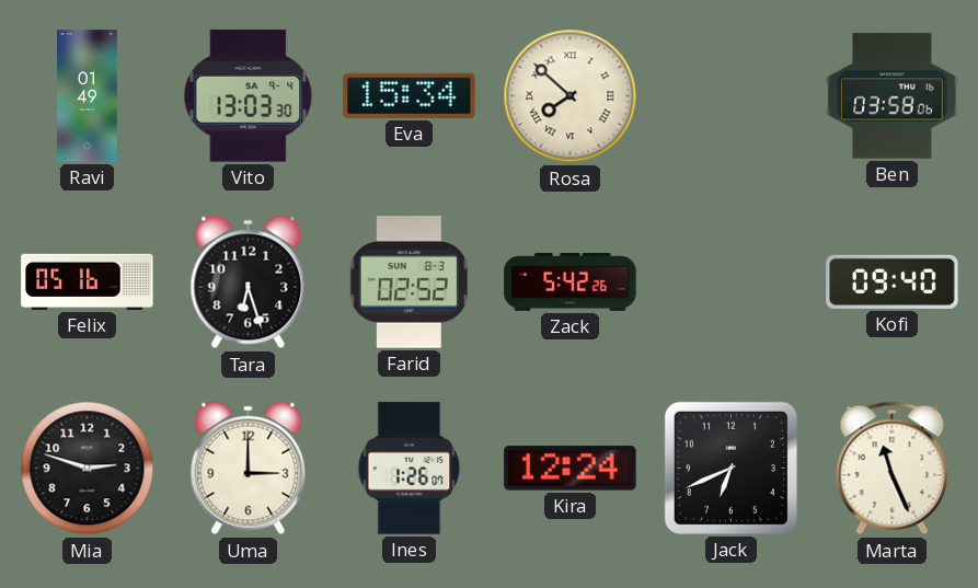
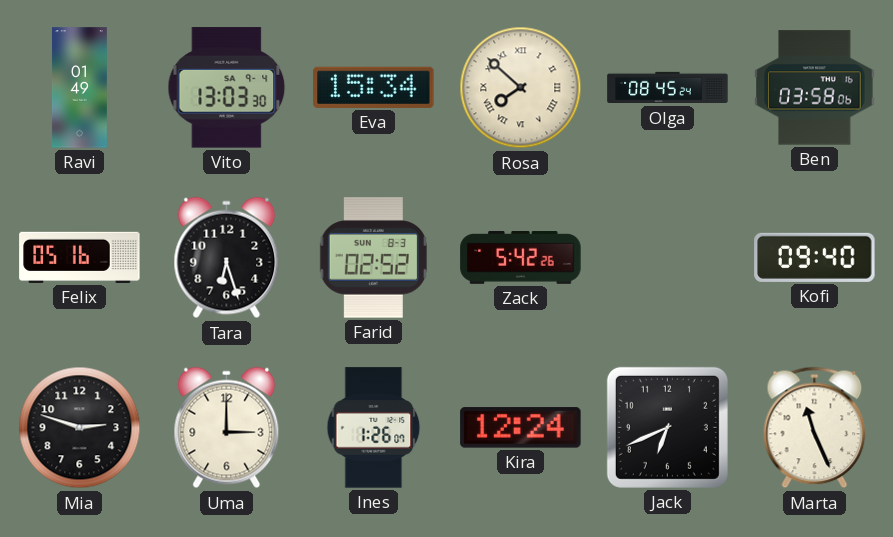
Olga: none -> 08:45 (668, 88)
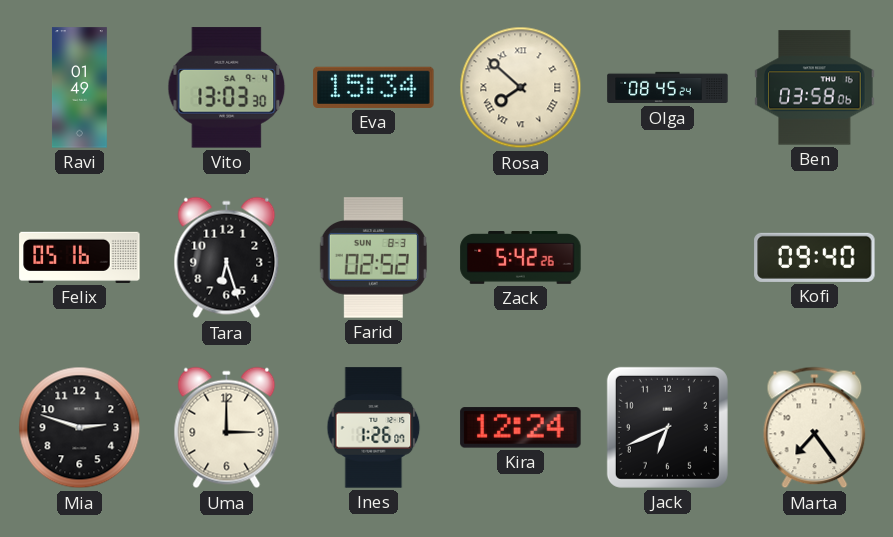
Marta: 11:26 -> 7:24 (815, 428)
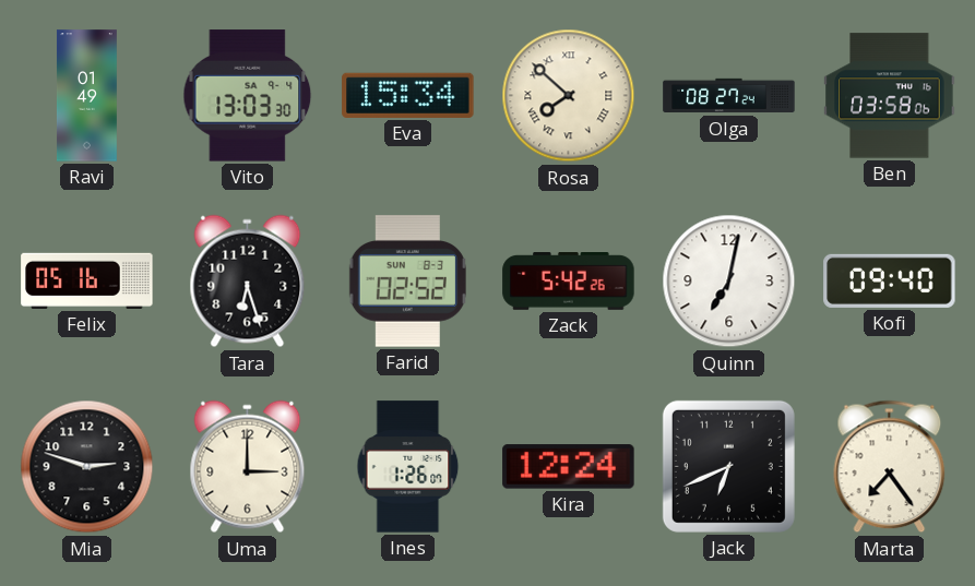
Olga: 08:45 -> 08:27 (729, 96)
Quinn: none -> 7:02 (729, 282)
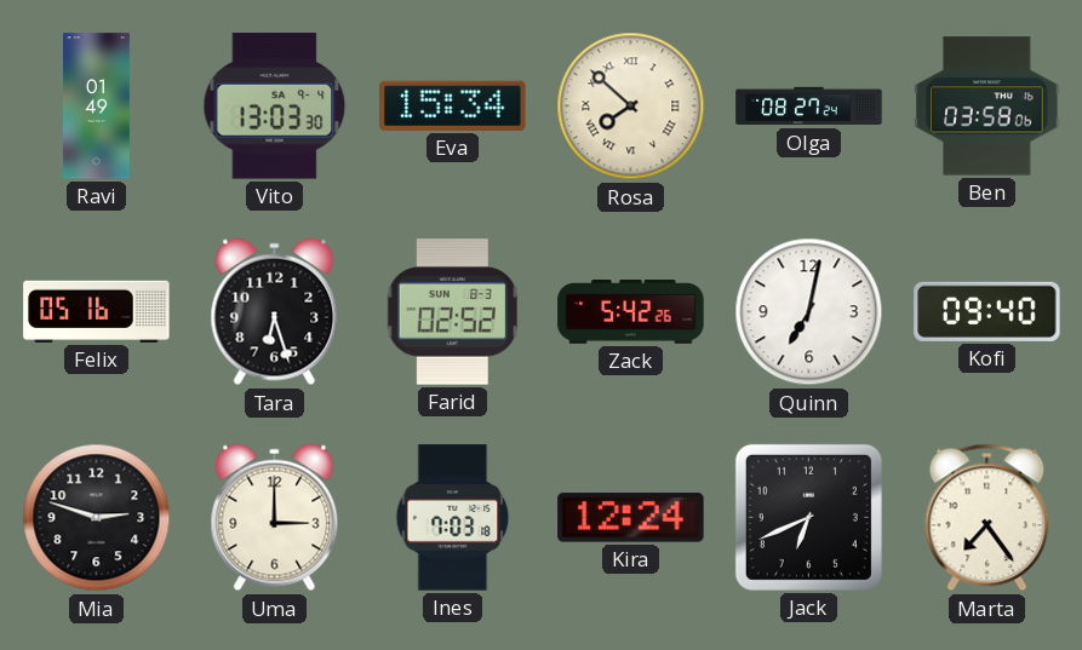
Ines: 1:26 -> 7:03 (453, 518)
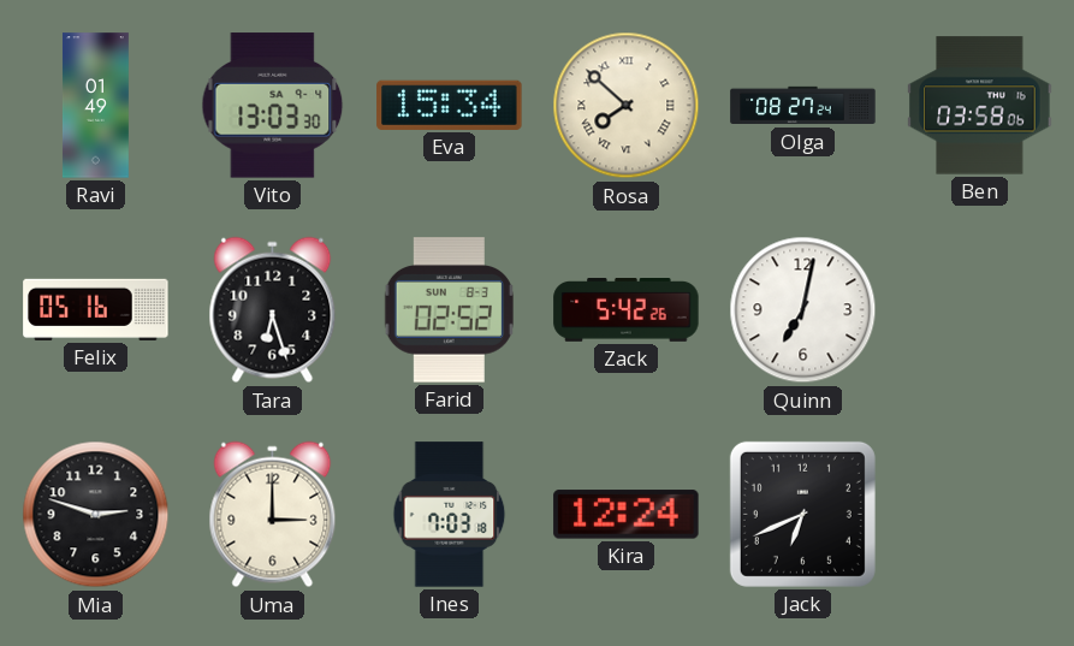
Kofi: 09:40 -> none (987, 311)
Marta: 7:24 -> none (987, 518)
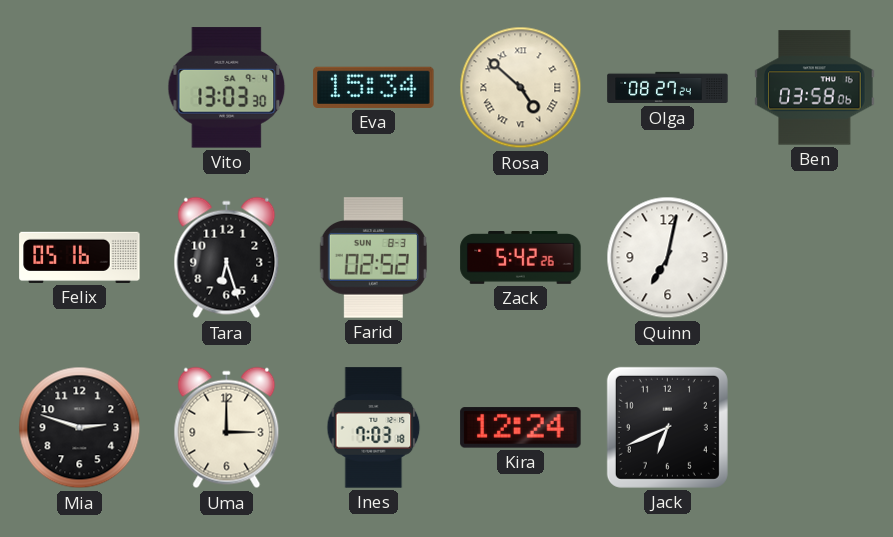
Ravi: 01:49 -> none (95, 106)
Rosa: 7:52 -> 4:52 (521, 88)
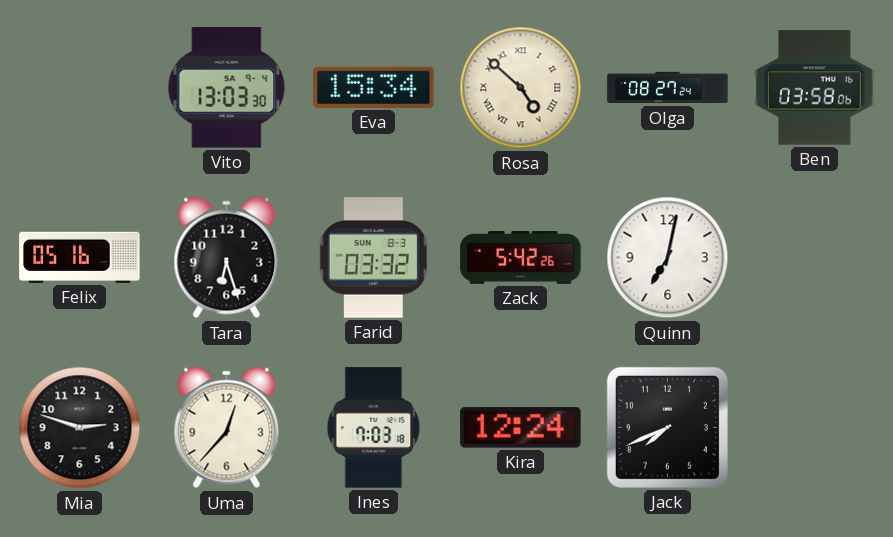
Farid: 02:52 -> 03:32 (373, 258)
Uma: 3:00 -> 12:37 (227, 428)
Jack: 6:41 -> 7:41 (667, 427)
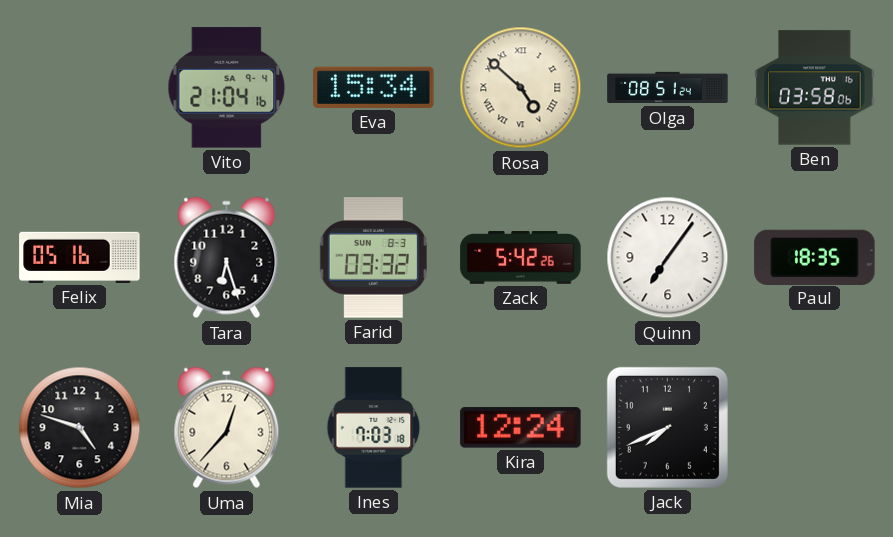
Vito: 13:03 -> 21:04 (227, 88)
Olga: 08:27 -> 08:51 (668, 88)
Quinn: 7:02 -> 7:06 (668, 258)
Paul: none -> 18:35 (815, 257)
Mia: 2:48 -> 4:48 (80, 428)
